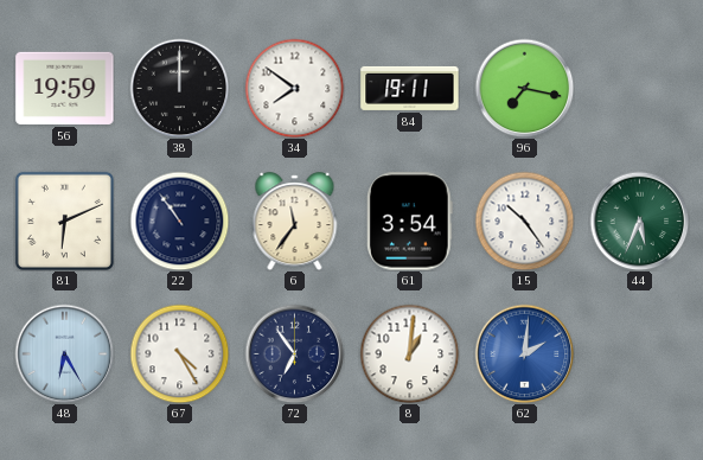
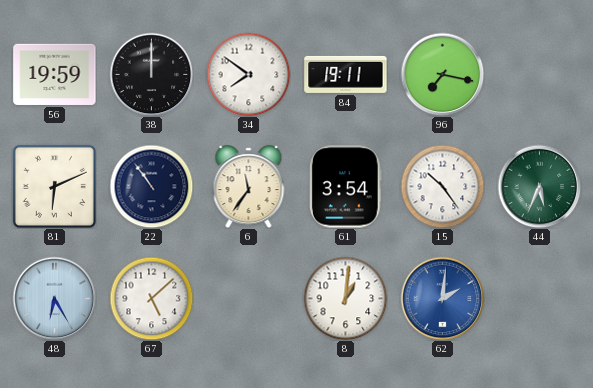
67: 4:25 -> 5:08 (151, 298)
72: 6:54 -> none (294, 353)
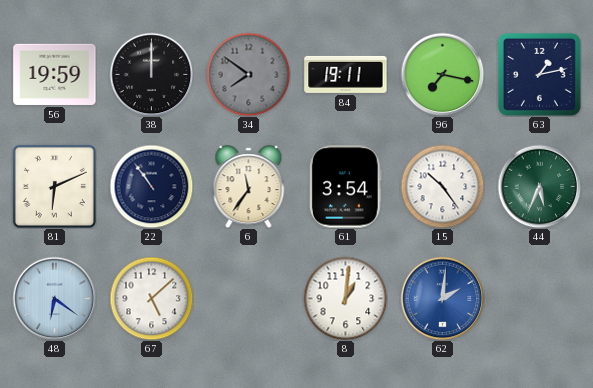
34 dial: white -> grey (248, 74)
63: none -> 1:13 (539, 74)
48: 6:25 -> 6:21 (54, 298)
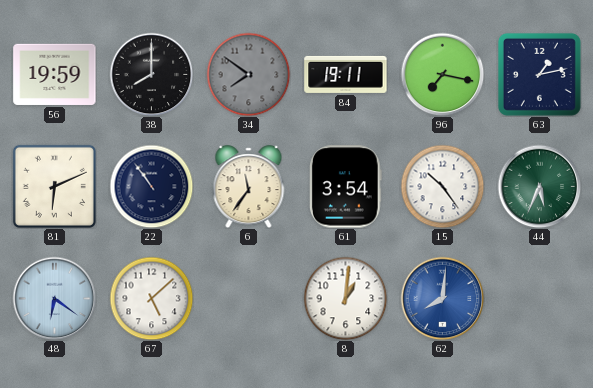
38: 12:00 -> 8:00 (151, 74)
62: 2:01 -> 8:01 (442, 298)
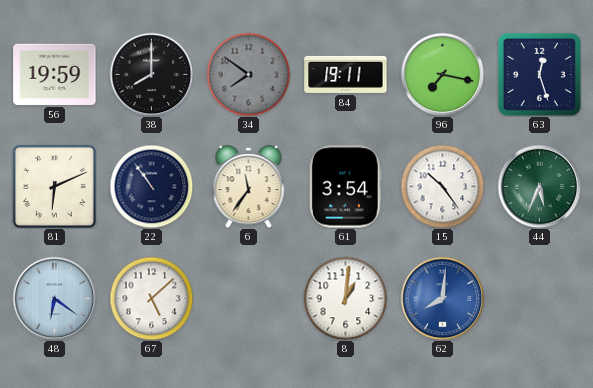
63: 1:13 -> 12:27 (539, 74)
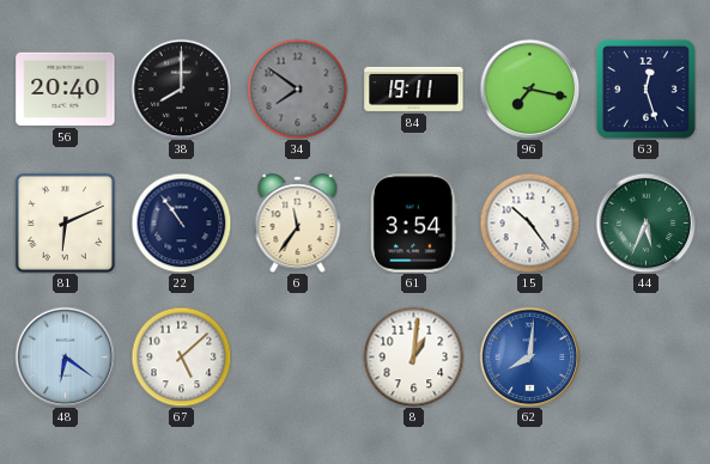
56: 19:59 -> 20:40 (66, 88)
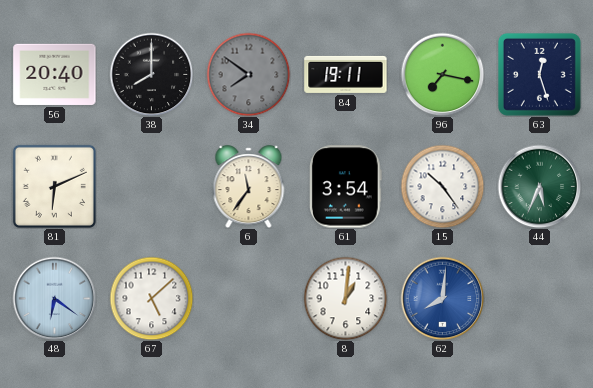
22: 10:54 -> none (181, 222)
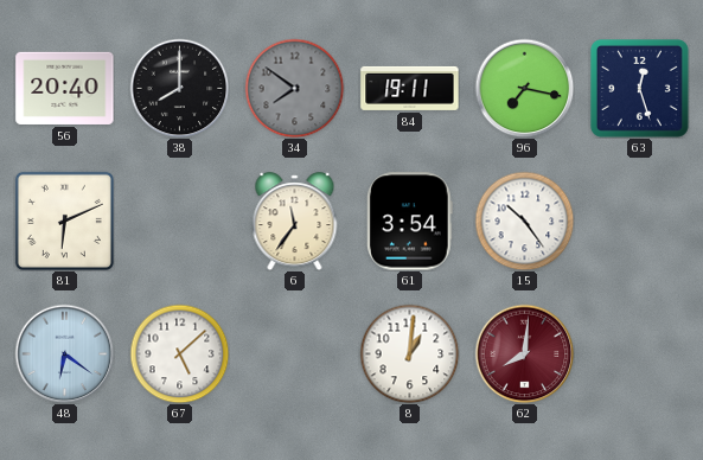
44: 5:34 -> none (539, 186)
62 dial: blue -> burgundy (524, 353)
